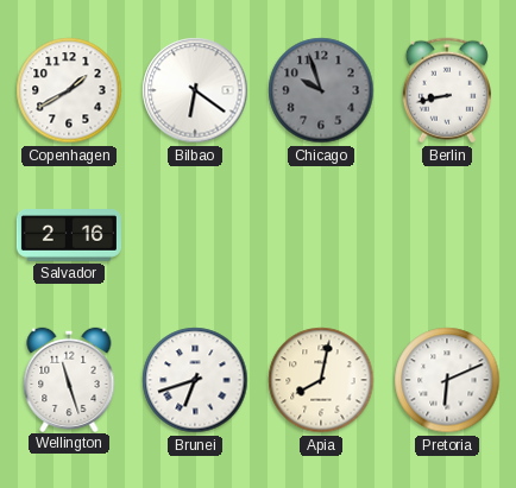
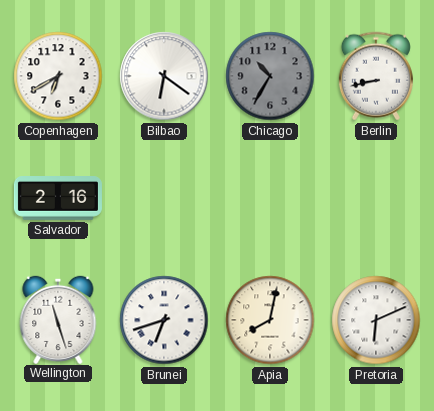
Copenhagen: 1:40 -> 6:40 (58, 76)
Chicago: 9:57 -> 10:35 (270, 76)
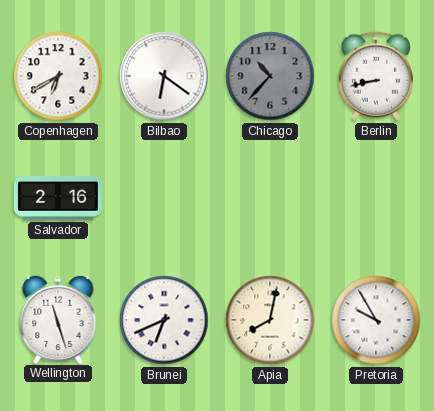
Chicago: 10:35 -> 10:37 (270, 76)
Brunei: 6:42 -> 6:41 (164, 320)
Pretoria: 6:11 -> 9:55 (376, 320)
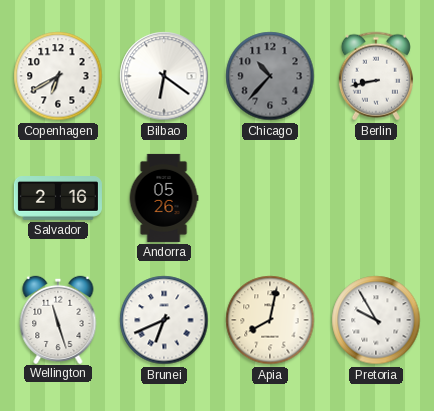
Andorra: none -> 05:26 (164, 198)
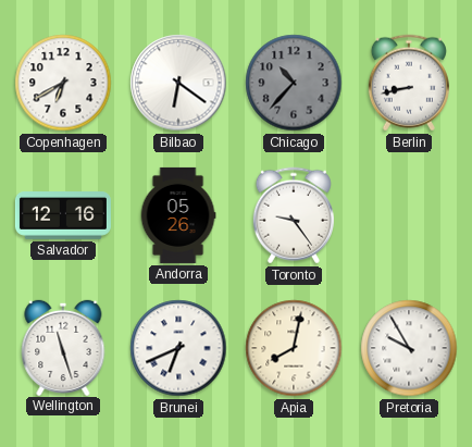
Salvador: 2:16 -> 12:16 (63, 216)
Toronto: none -> 9:24 (294, 215)
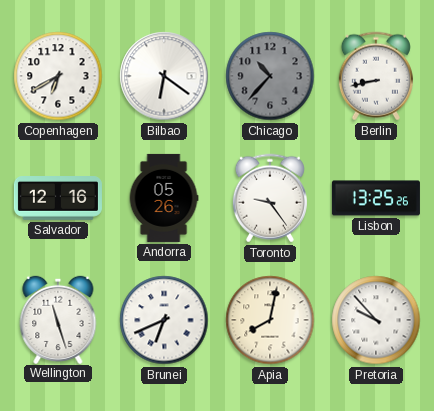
Lisbon: none -> 13:25 (376, 198)
Pretoria: 9:55 -> 9:53 (376, 320)
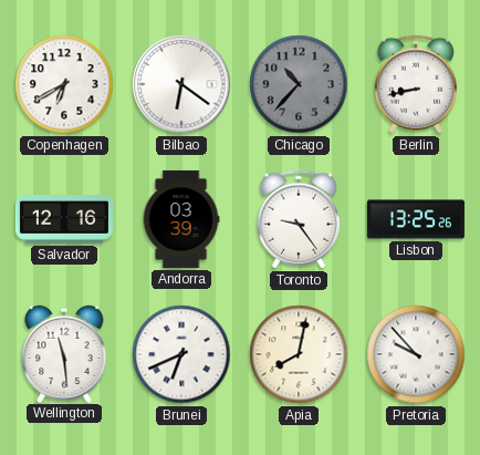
Andorra: 05:26 -> 03:39 (181, 219)
Wellington: 11:27 -> 11:29 (64, 353)
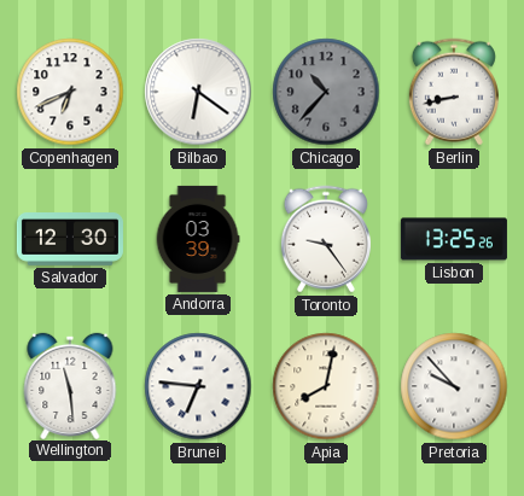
Copenhagen: 6:40 -> 6:41 (70, 92)
Salvador: 12:16 -> 12:30 (70, 240)
Brunei: 6:41 -> 6:46 (198, 386)
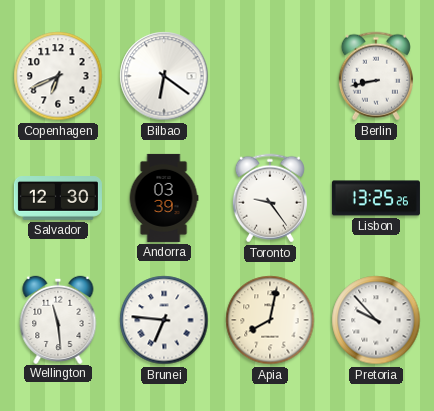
Chicago: 10:37 -> none (326, 92)
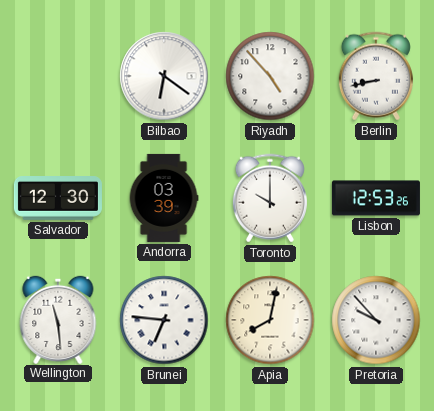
Copenhagen: 6:41 -> none (58, 76)
Riyadh: none -> 4:53 (270, 76)
Toronto: 9:24 -> 10:00 (270, 198)
Lisbon: 13:25 -> 12:53 (376, 198)
